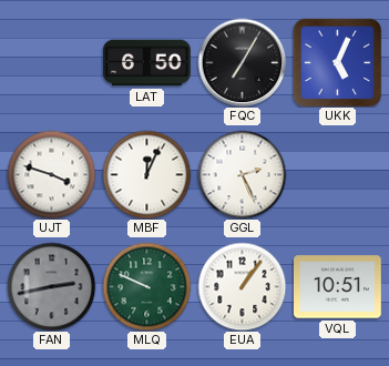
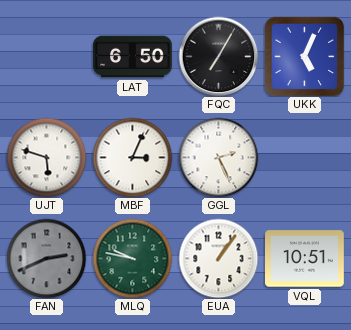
UJT: 3:48 -> 5:48 (46, 157)
MBF: 12:04 -> 3:04 (132, 157)
FAN: 2:43 -> 2:41 (46, 258)
MLQ: 9:49 -> 9:47 (132, 258)
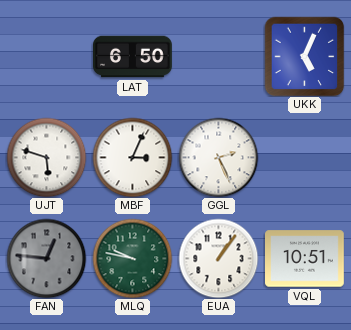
FQC: 7:05 -> none (218, 56)
FAN: 2:41 -> 12:46 (46, 258)
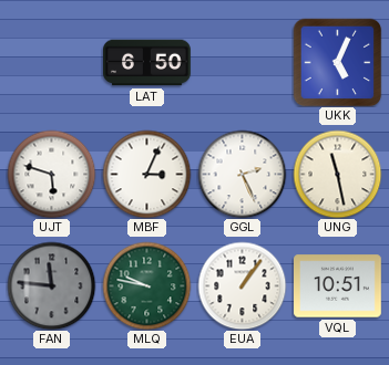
UNG: none -> 11:28 (337, 174)
FAN: 12:46 -> 11:46 (51, 285)
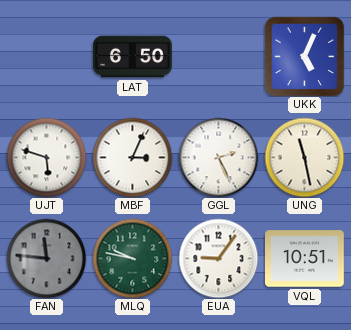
EUA: 1:06 -> 9:06 (218, 258)
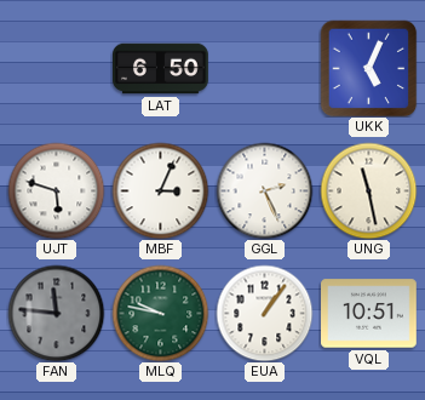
EUA: 9:06 -> 1:06 (264, 313)
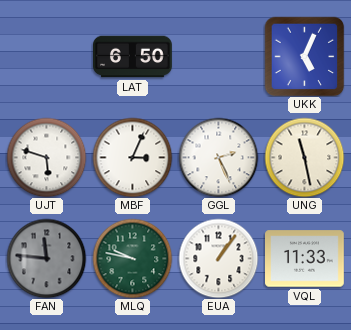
VQL: 10:51 -> 11:33 (305, 259)
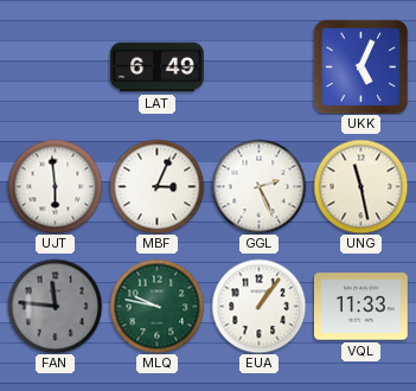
LAT: 6:50 -> 6:49 (158, 68)
UJT: 5:48 -> 5:59 (55, 186)
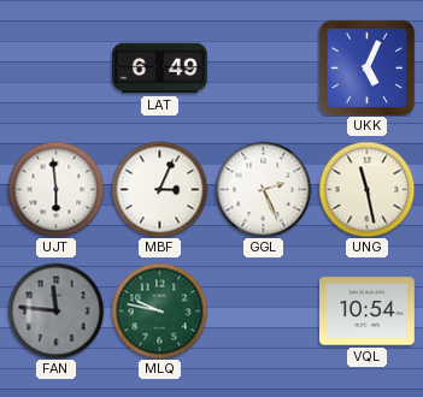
EUA: 1:06 -> none (258, 306)
VQL: 11:33 -> 10:54 (368, 312)
